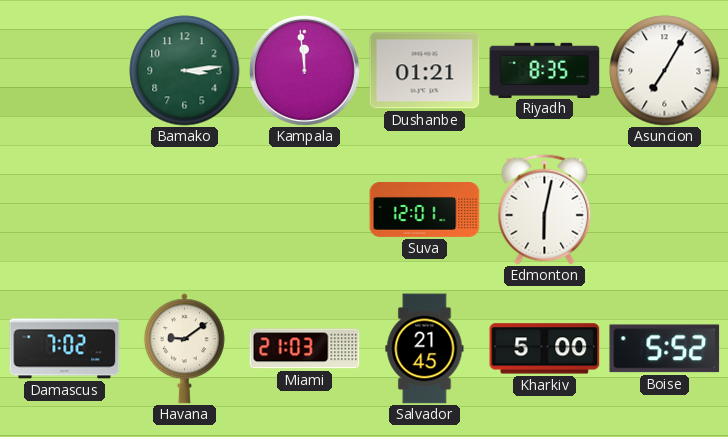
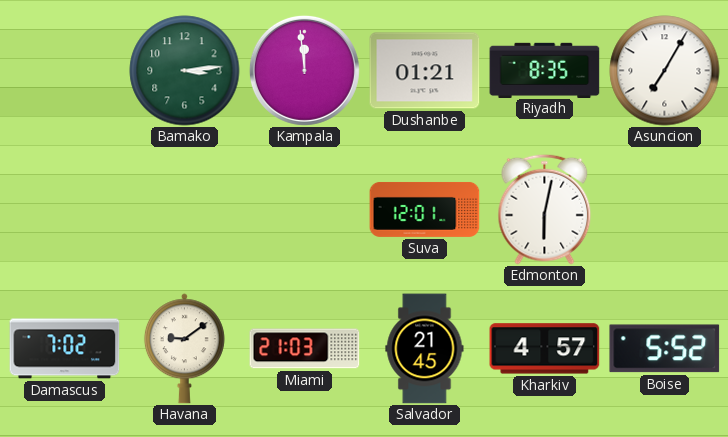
Kharkiv: 5:00 -> 4:57 (545, 349)
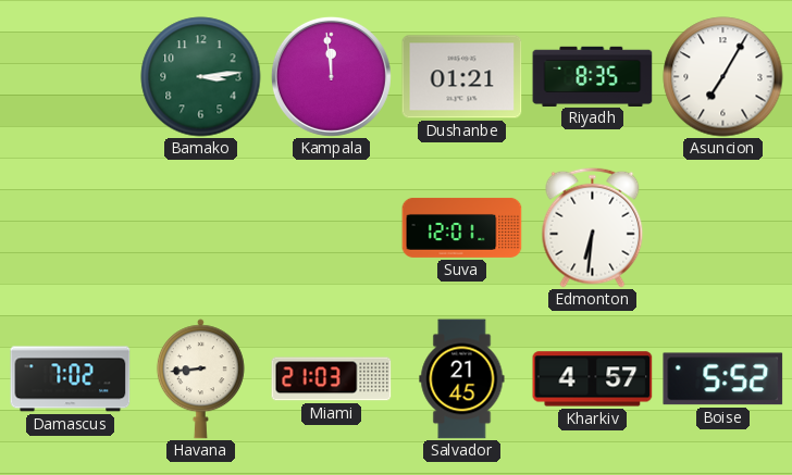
Edmonton: 6:02 -> 6:31 (593, 227)
Havana: 9:09 -> 8:44 (200, 379)
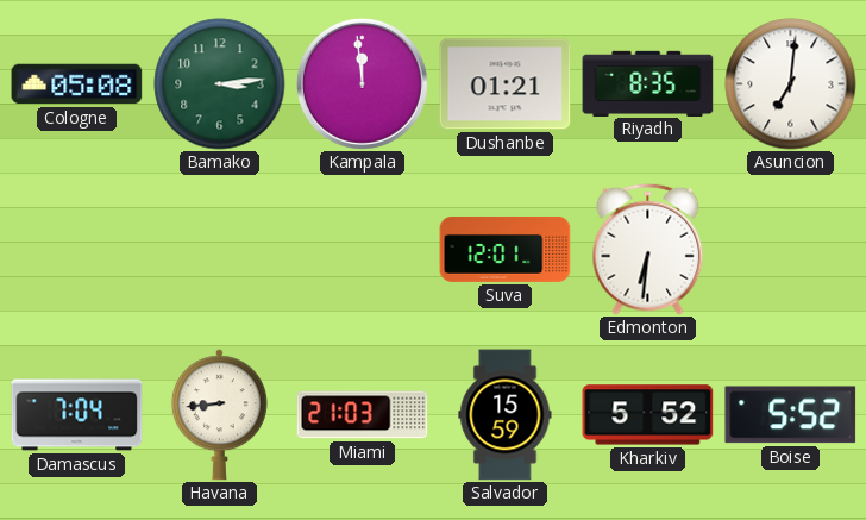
Cologne: none -> 05:08 (77, 84)
Asuncion: 7:05 -> 7:01 (791, 84)
Damascus: 7:02 -> 7:04 (77, 415)
Salvador: 21:45 -> 15:59 (506, 415)
Kharkiv: 4:57 -> 5:52 (648, 415)
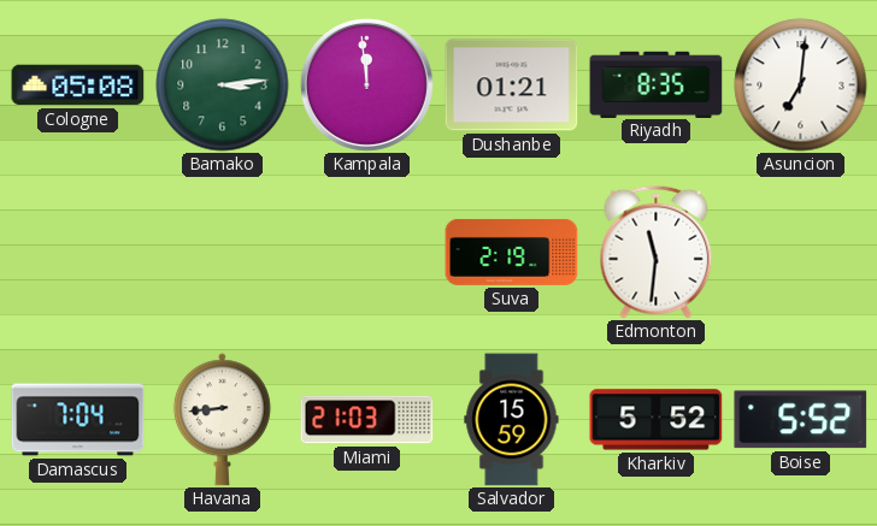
Suva: 12:01 -> 2:19 (512, 252)
Edmonton: 6:31 -> 11:31 (657, 252)
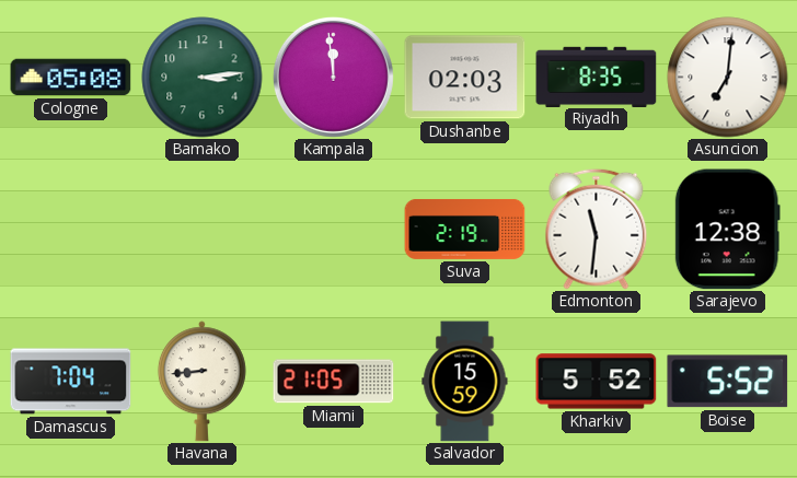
Dushanbe: 01:21 -> 02:03 (465, 78)
Sarajevo: none -> 12:38 (727, 230)
Miami: 21:03 -> 21:05 (334, 382)
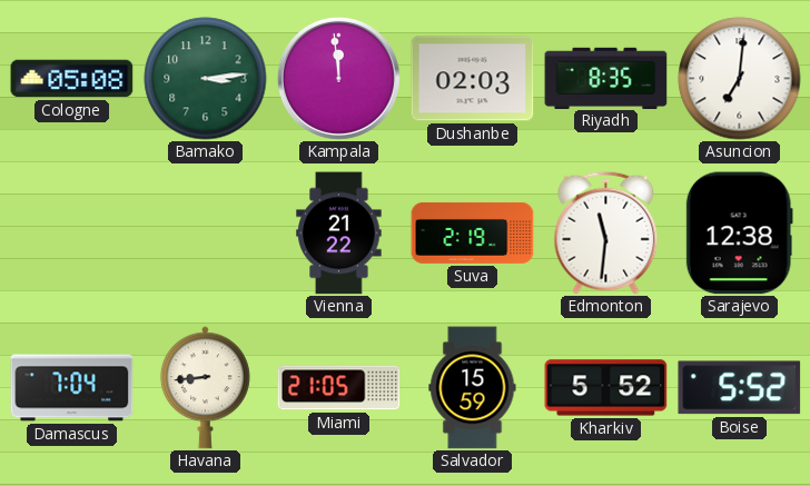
Vienna: none -> 21:22 (339, 234)
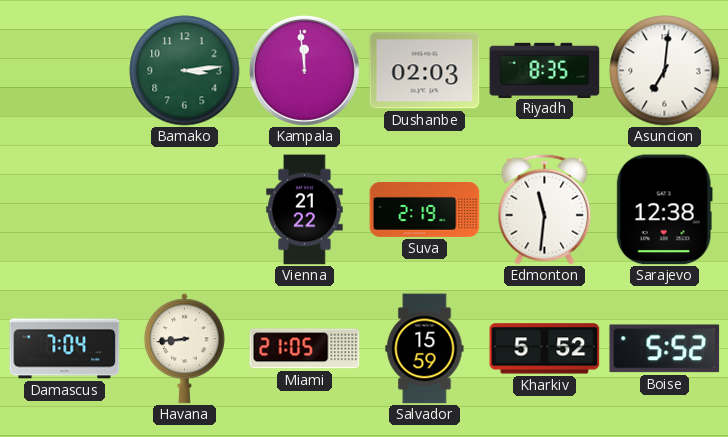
Cologne: 05:08 -> none (72, 79)
